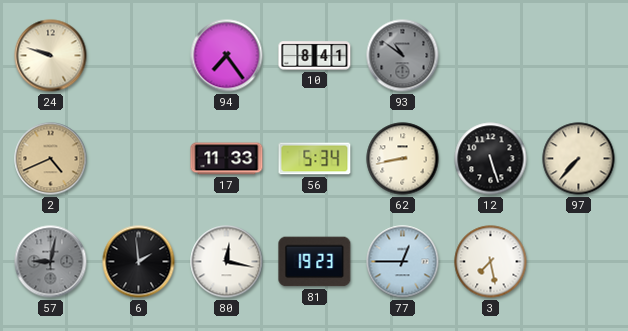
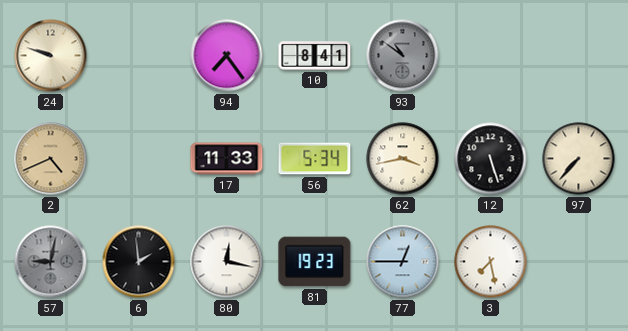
62: 8:43 -> 3:43 (403, 159)
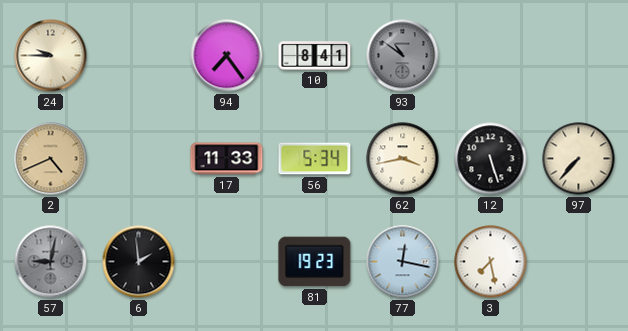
24: 9:48 -> 9:45 (51, 56)
80: 12:17 -> none (227, 262)
77: 12:45 -> 12:17 (403, 262)
